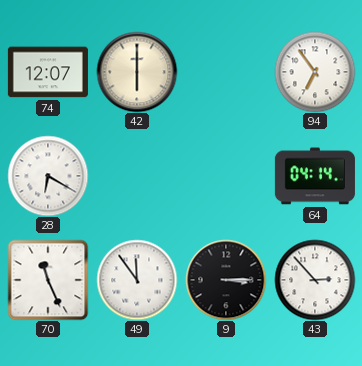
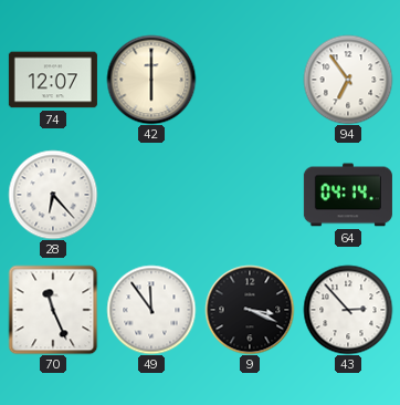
28: 6:20 -> 6:23 (53, 195)
9: 3:15 -> 3:19 (250, 310)
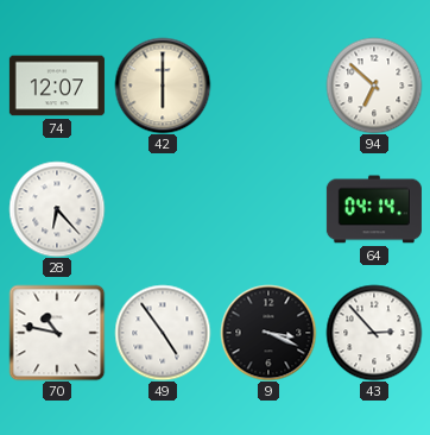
94: 6:54 -> 6:52 (374, 86)
70: 11:26 -> 10:47 (57, 333)
49: 11:54 -> 4:54 (163, 333)
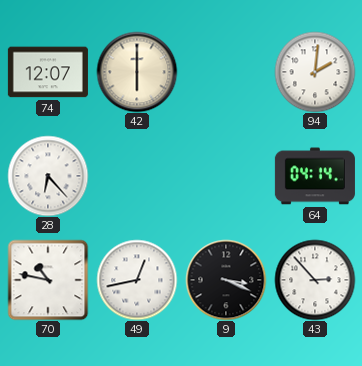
94: 6:52 -> 2:01 (315, 72)
49: 4:54 -> 12:43 (137, 280)
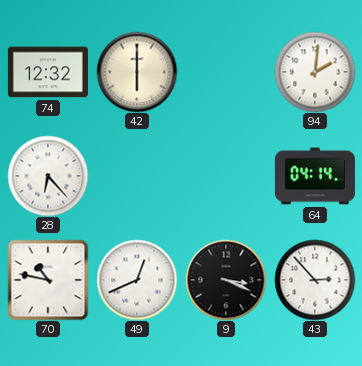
74: 12:07 -> 12:32 (48, 72)
49: 12:43 -> 12:41 (137, 280)
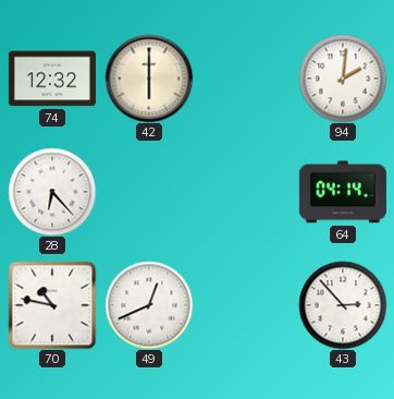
9: 3:19 -> none (226, 280)
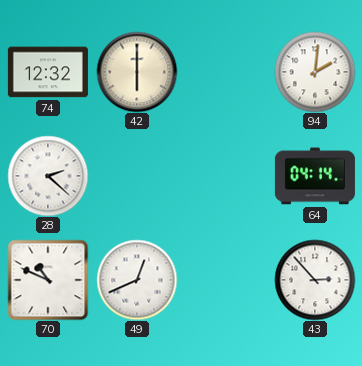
28: 6:23 -> 2:22 (48, 176)
70: 10:47 -> 10:49 (48, 280)
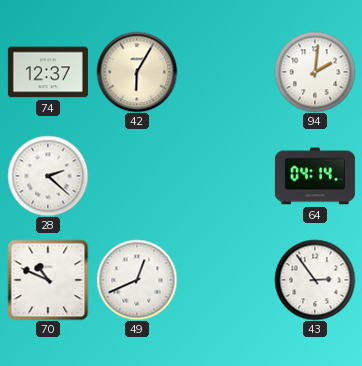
74: 12:32 -> 12:37 (48, 72)
42: 6:00 -> 6:05 (137, 72)
43: 2:53 -> 2:54 (315, 280)
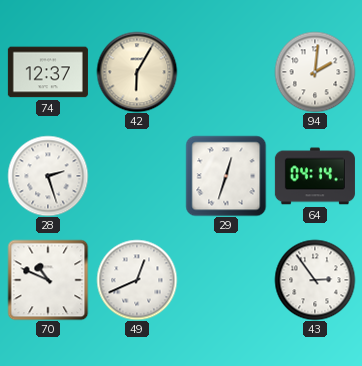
28: 2:22 -> 2:27 (48, 176)
29: none -> 12:33 (226, 176)
